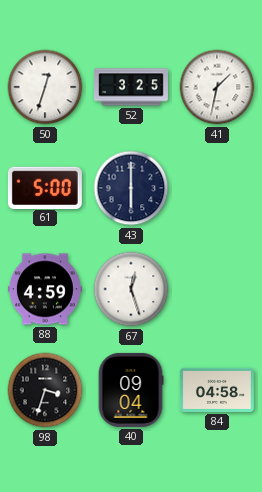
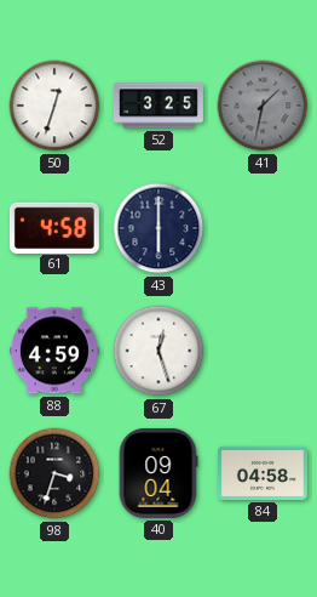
41 dial: white -> grey (263, 106)
61: 5:00 -> 4:58 (54, 227)
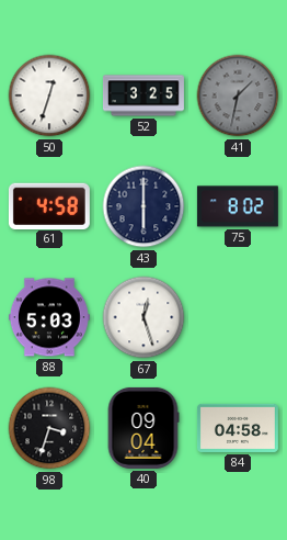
75: none -> 8:02 (238, 206)
88: 4:59 -> 5:03 (49, 317)
